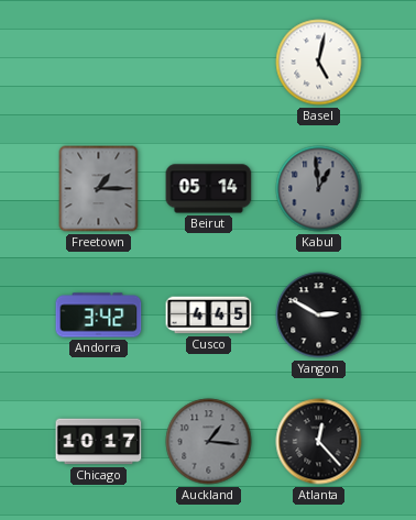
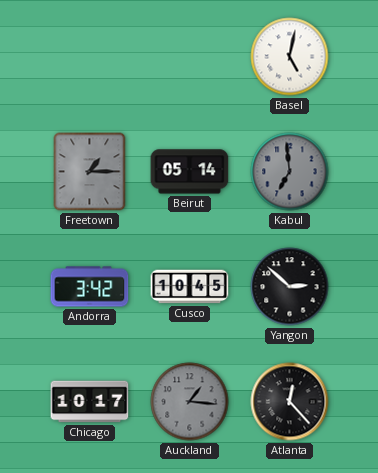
Kabul: 12:59 -> 6:59 (290, 172)
Cusco: 4:45 -> 10:45 (190, 287)
Yangon: 2:50 -> 2:52 (290, 287)
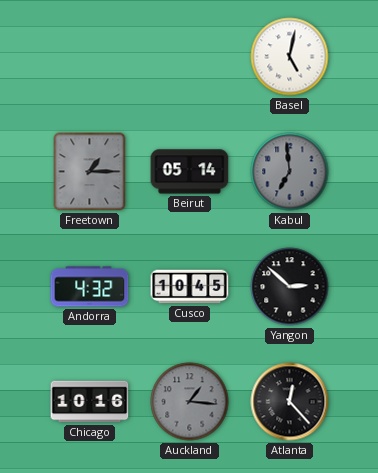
Andorra: 3:42 -> 4:32 (90, 287)
Chicago: 10:17 -> 10:16 (90, 402)
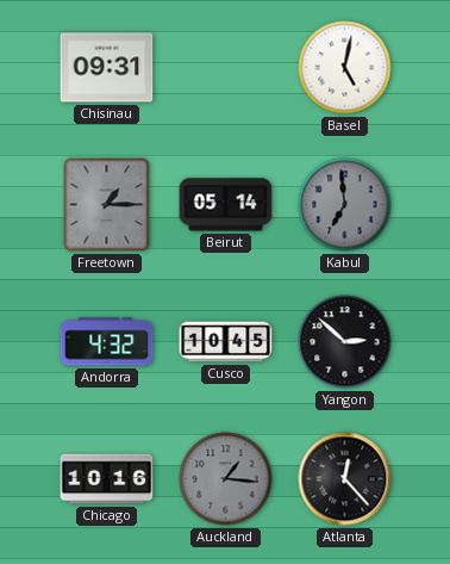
Chisinau: none -> 09:31 (107, 68)
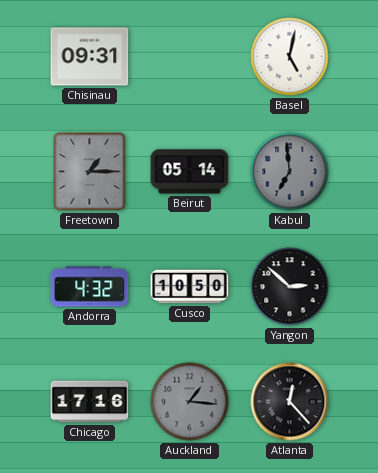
Cusco: 10:45 -> 10:50 (190, 287)
Chicago: 10:16 -> 17:16 (90, 402)
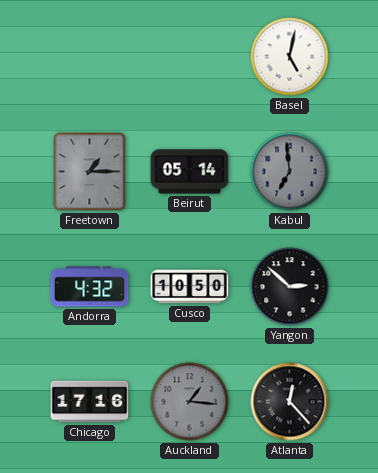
Chisinau: 09:31 -> none (90, 57)
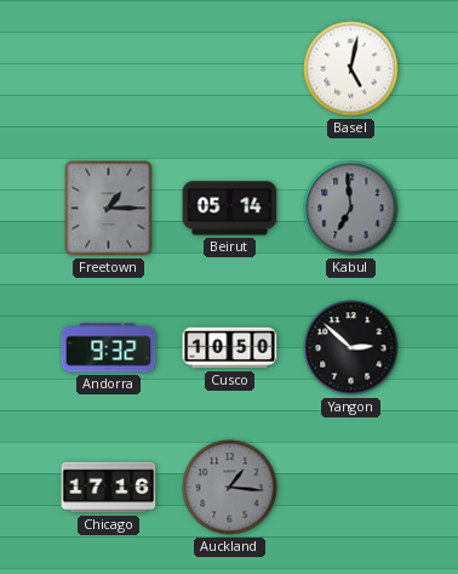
Andorra: 4:32 -> 9:32 (109, 348)
Atlanta: 12:23 -> none (290, 402)
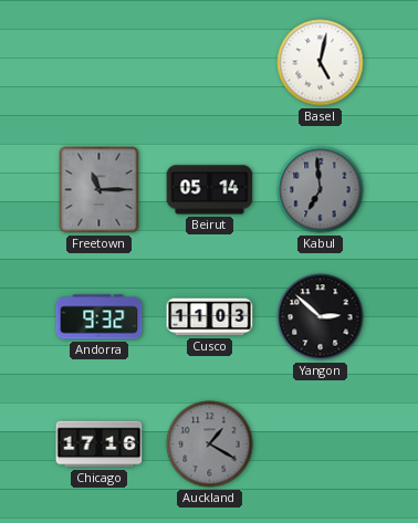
Freetown: 1:15 -> 11:15 (100, 190)
Cusco: 10:50 -> 11:03 (210, 317)
Auckland: 1:16 -> 1:20 (210, 444)
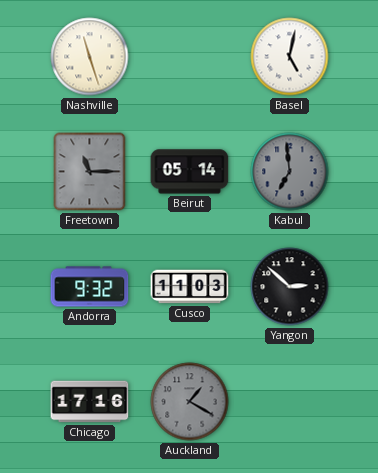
Nashville: none -> 11:27 (90, 57)
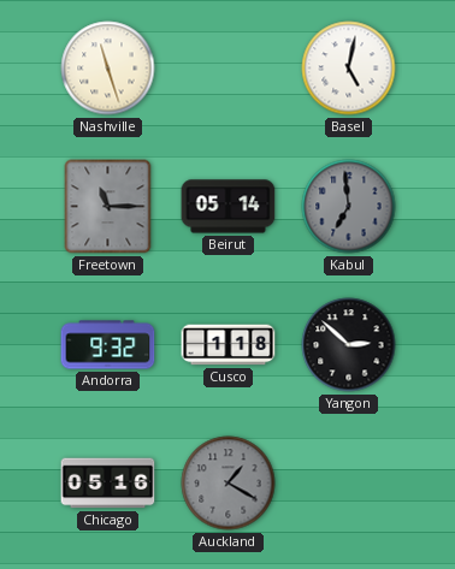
Cusco: 11:03 -> 1:18 (229, 345)
Chicago: 17:16 -> 05:16 (108, 484)
